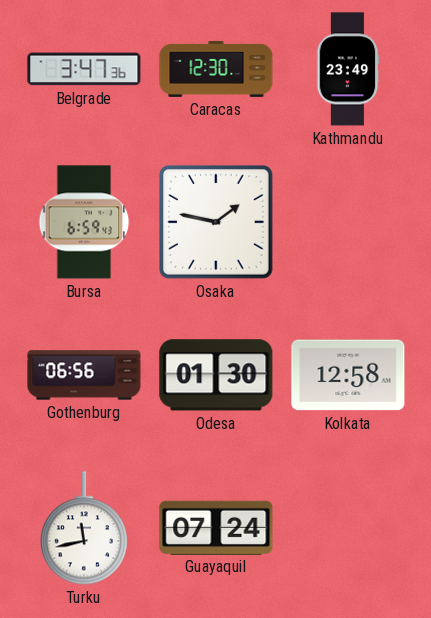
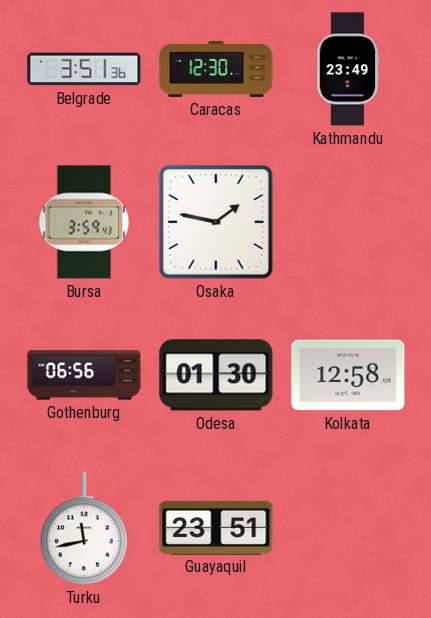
Belgrade: 3:47 -> 3:51 (84, 69)
Bursa: 6:59 -> 3:59 (84, 222)
Guayaquil: 07:24 -> 23:51 (216, 527)
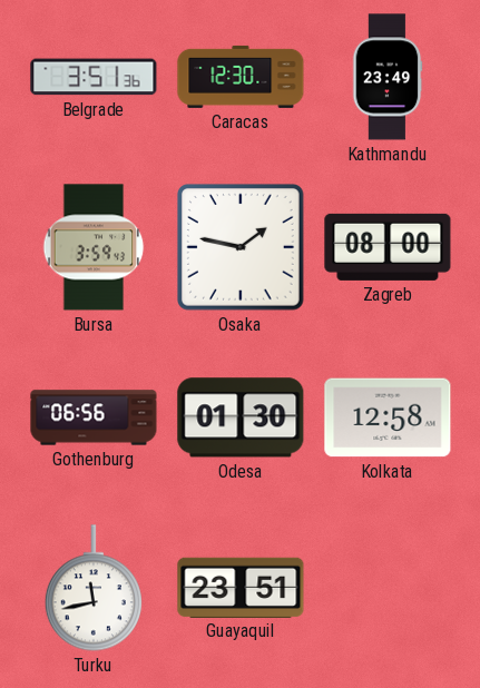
Zagreb: none -> 08:00 (388, 247)
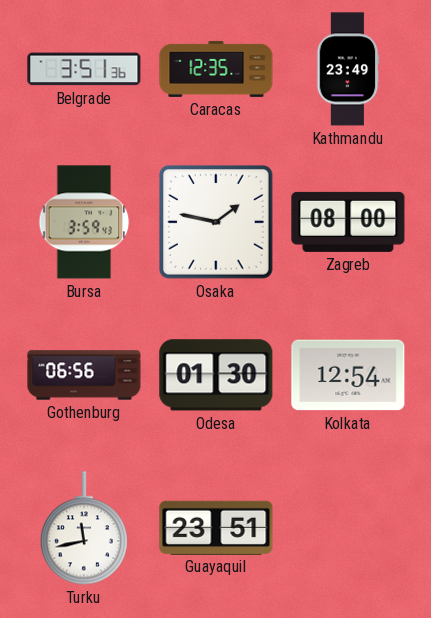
Caracas: 12:30 -> 12:35 (216, 69)
Kolkata: 12:58 -> 12:54 (348, 375)
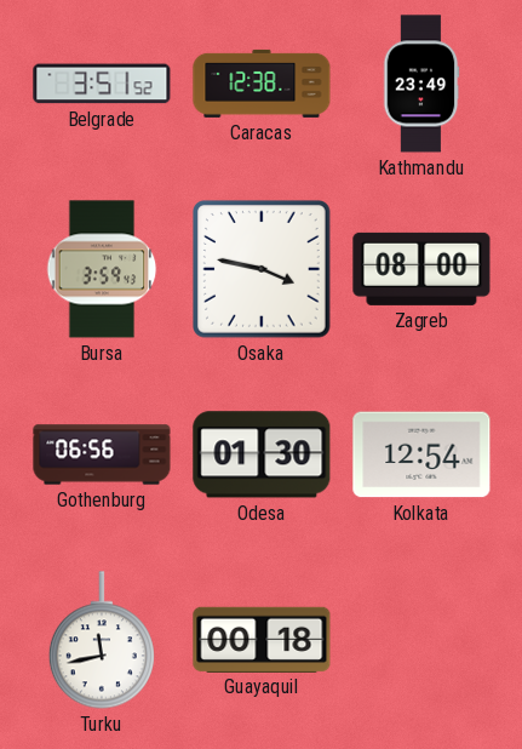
Belgrade: 3:51:36 -> 3:51:52 (102, 84)
Caracas: 12:35 -> 12:38 (262, 84)
Osaka: 1:47 -> 3:47 (263, 270)
Guayaquil: 23:51 -> 00:18 (262, 639)
